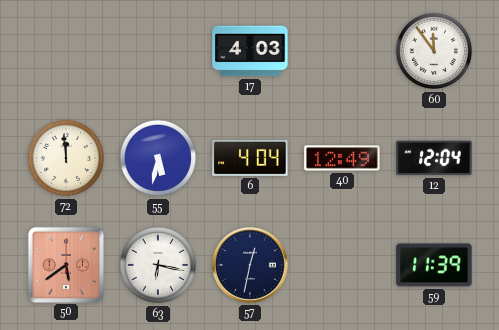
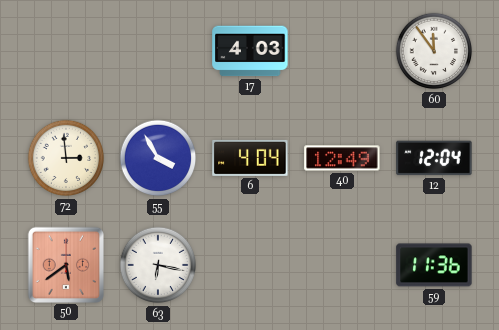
72: 11:59 -> 2:59 (66, 158)
55: 5:32 -> 3:55 (158, 158)
57: 12:32 -> none (250, 265)
59: 11:39 -> 11:36 (434, 265)
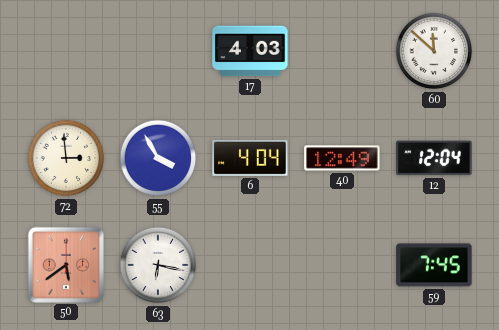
60: 11:54 -> 11:52 (434, 51)
59: 11:36 -> 7:45 (434, 265)
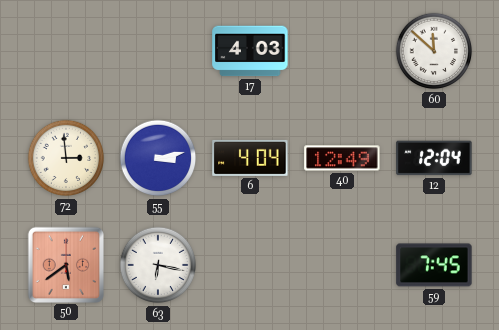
55: 3:55 -> 3:13 (158, 158)
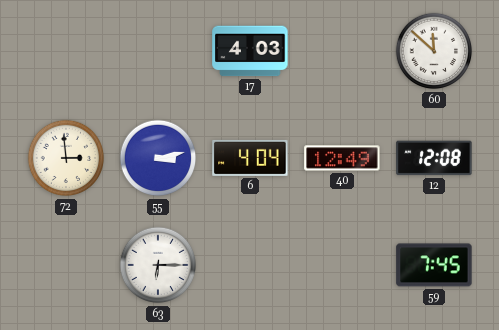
12: 12:04 -> 12:08 (434, 158)
50: 5:39 -> none (65, 264)
63: 6:17 -> 6:15 (158, 265)
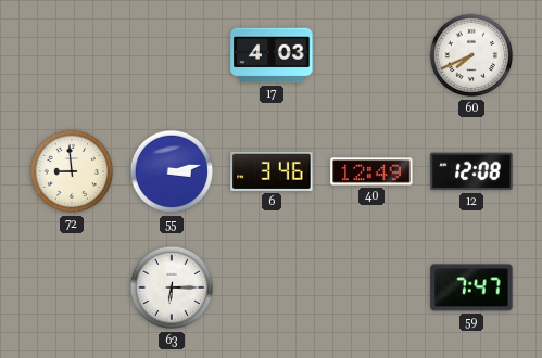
60: 11:52 -> 7:41 (471, 55)
72: 2:59 -> 8:59 (72, 171)
6: 4:04 -> 3:46 (272, 171)
59: 7:45 -> 7:47 (471, 287)
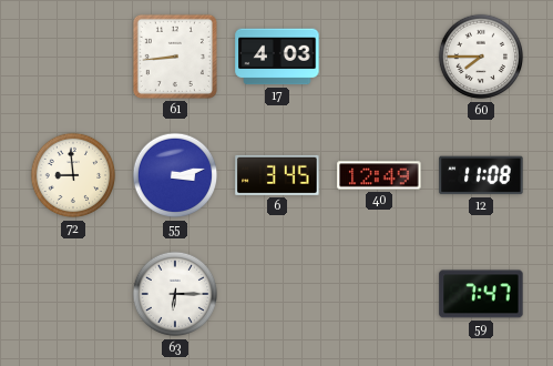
61: none -> 8:44 (175, 57)
60: 7:41 -> 7:45 (481, 57)
6: 3:46 -> 3:45 (277, 175)
12: 12:08 -> 11:08 (481, 175)
